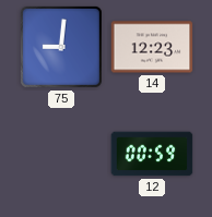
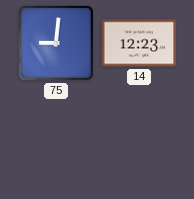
12: 00:59 -> none (152, 154)
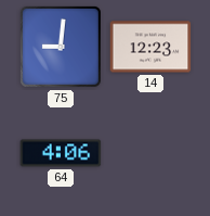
64: none -> 4:06 (61, 153)
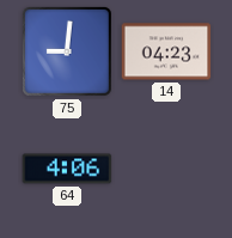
14: 12:23 -> 04:23 (166, 51)
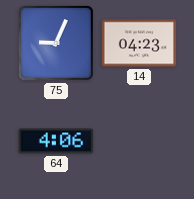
75: 9:01 -> 9:04 (56, 43)
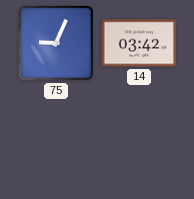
14: 04:23 -> 03:42 (139, 43)
64: 4:06 -> none (56, 141)
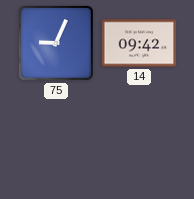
14: 03:42 -> 09:42 (139, 43)
